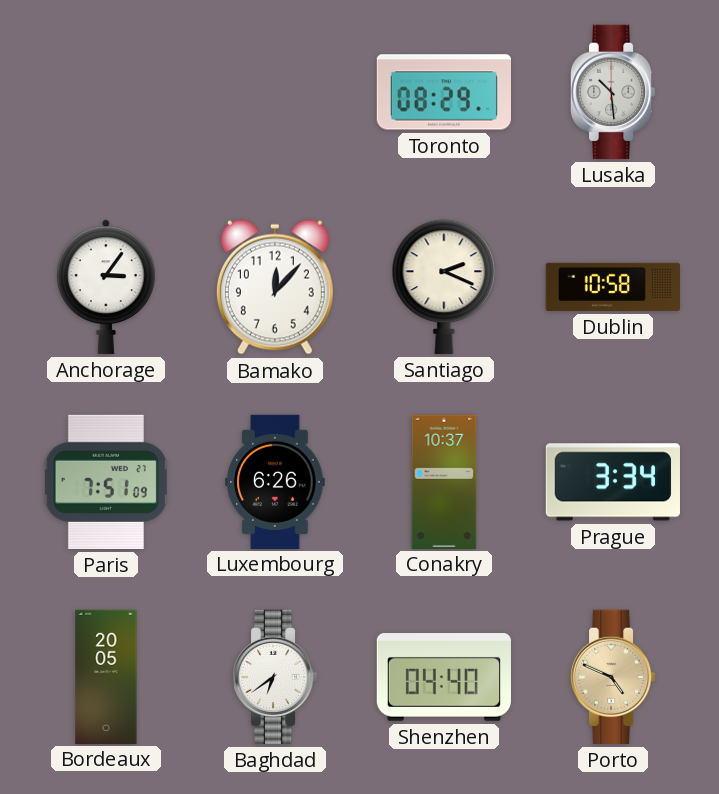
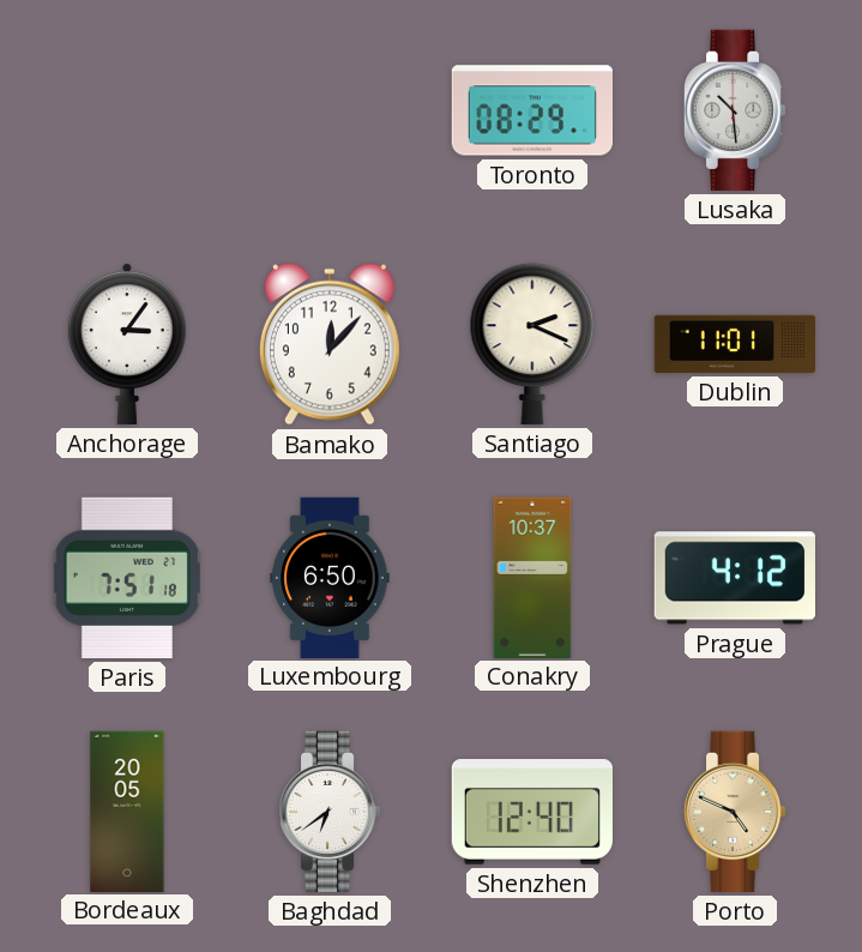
Dublin: 10:58 -> 11:01 (734, 344)
Paris: 7:51:09 -> 7:51:18 (127, 578)
Luxembourg: 6:26 -> 6:50 (330, 577)
Prague: 3:34 -> 4:12 (735, 578)
Shenzhen: 04:40 -> 12:40 (532, 812)
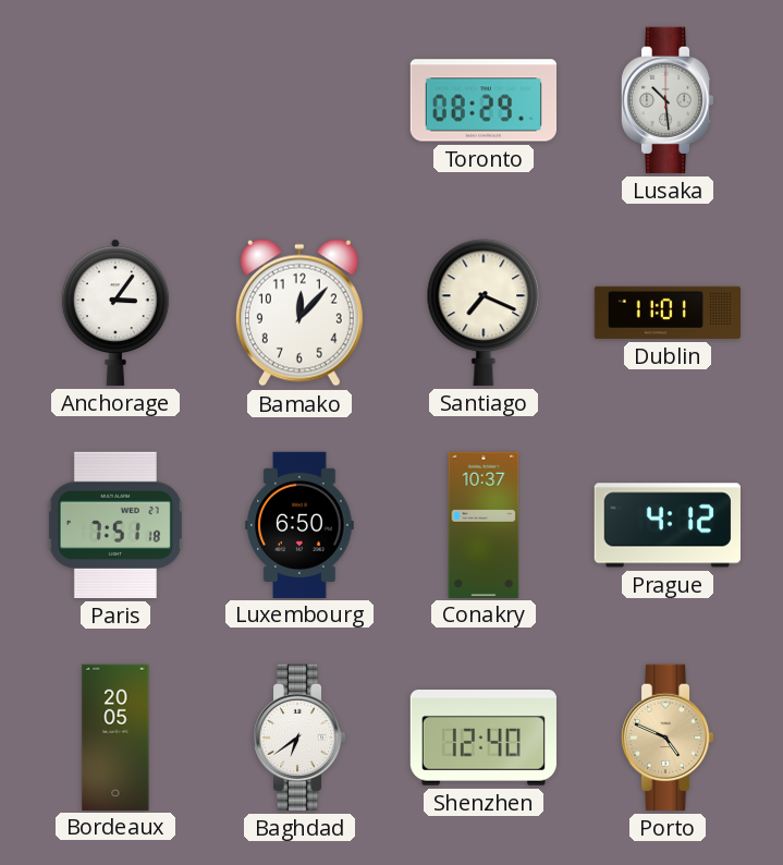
Santiago: 2:19 -> 7:19 (484, 313)
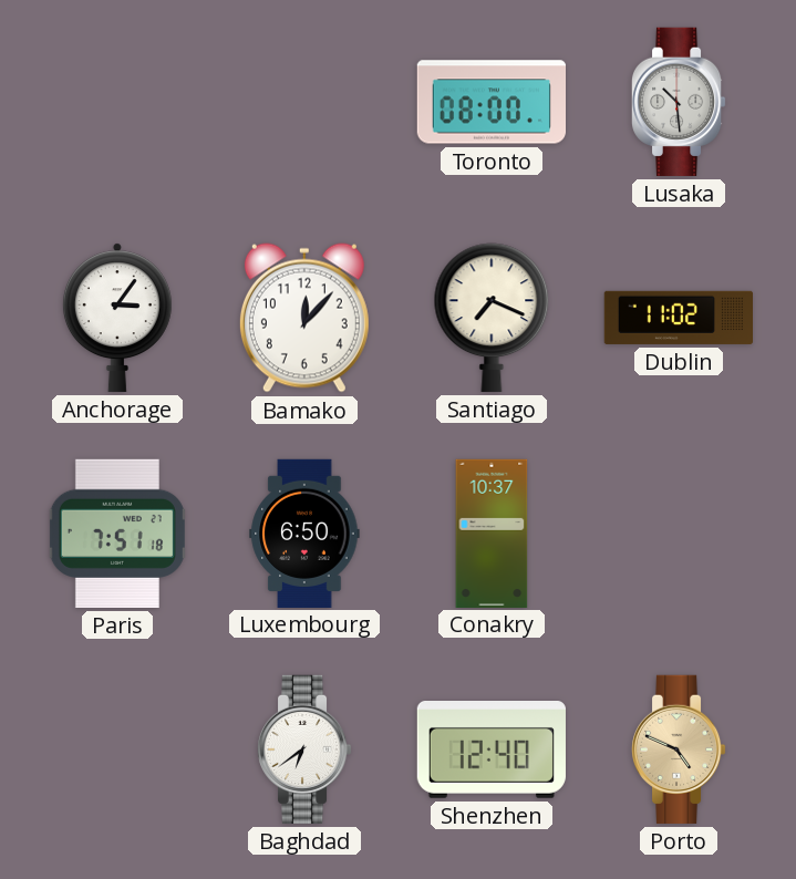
Toronto: 08:29 -> 08:00 (490, 102)
Dublin: 11:01 -> 11:02 (678, 318)
Prague: 4:12 -> none (668, 525)
Bordeaux: 20:05 -> none (115, 736)
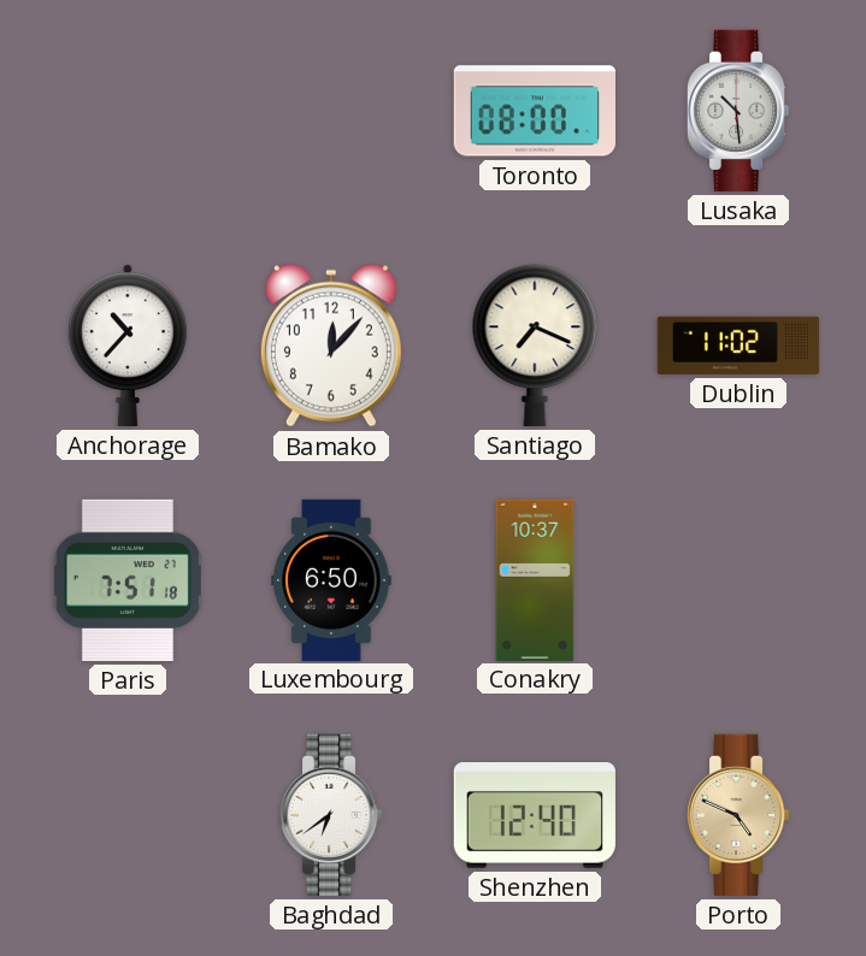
Anchorage: 3:06 -> 10:37 (128, 346)
